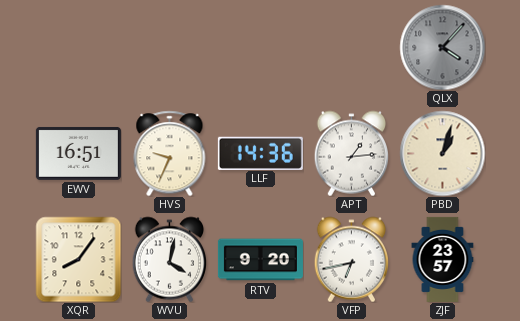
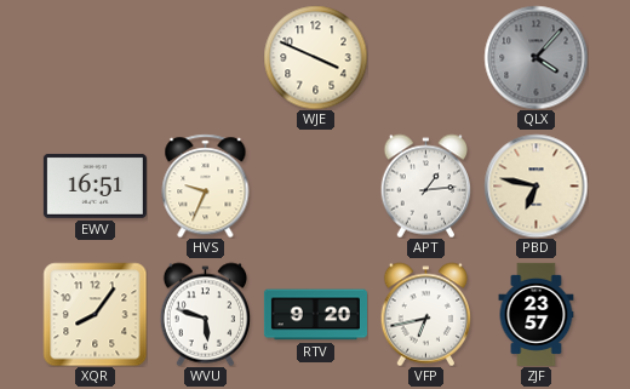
WJE: none -> 3:49 (315, 57)
LLF: 14:36 -> none (260, 153)
PBD: 1:03 -> 6:47 (535, 185)
WVU: 4:02 -> 5:48 (205, 314)
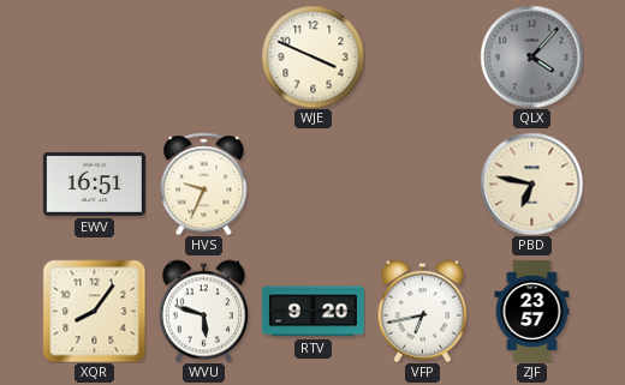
APT: 1:14 -> none (425, 185)
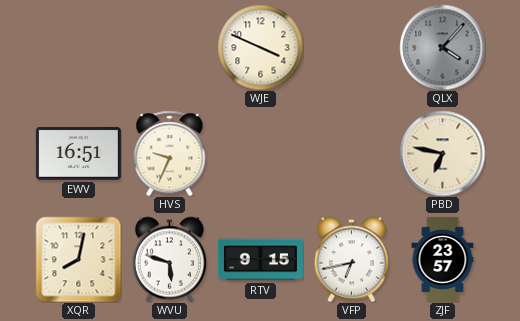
XQR: 8:06 -> 8:02 (78, 259)
RTV: 9:20 -> 9:15 (260, 260)
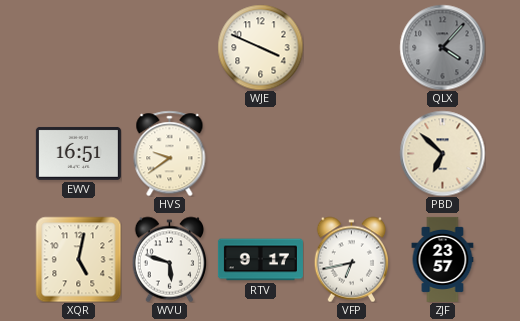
HVS: 9:34 -> 9:39 (170, 153)
PBD: 6:47 -> 6:52 (442, 153)
XQR: 8:02 -> 5:02 (78, 259)
RTV: 9:15 -> 9:17 (260, 260)
